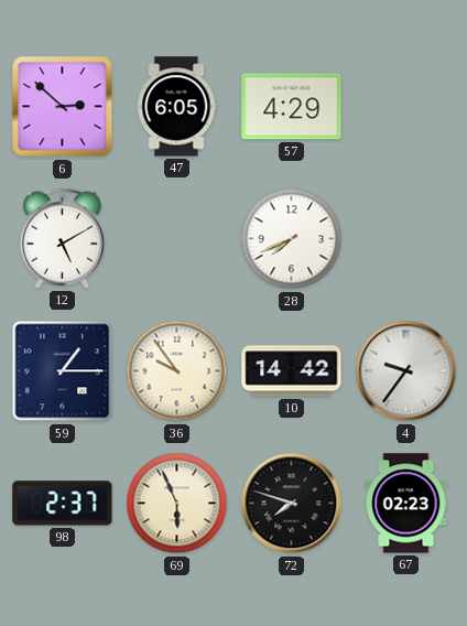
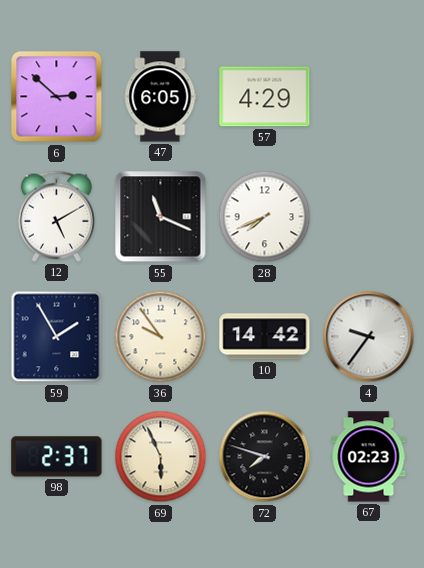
55: none -> 11:19 (161, 217)
59: 1:15 -> 1:55 (57, 337)
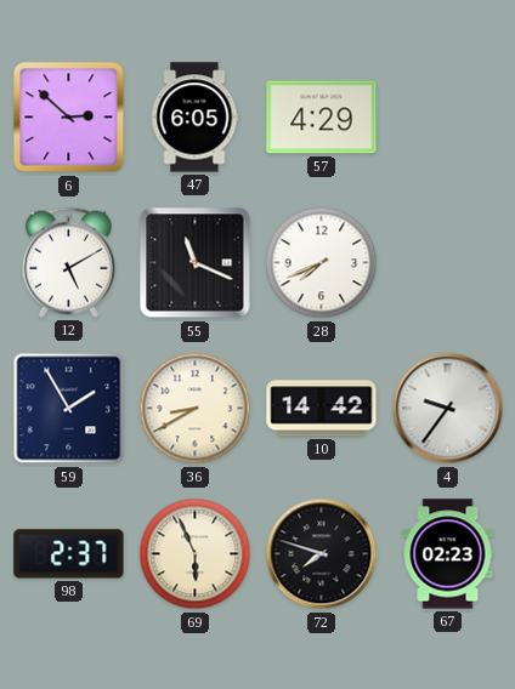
36: 9:54 -> 8:40 (196, 409)
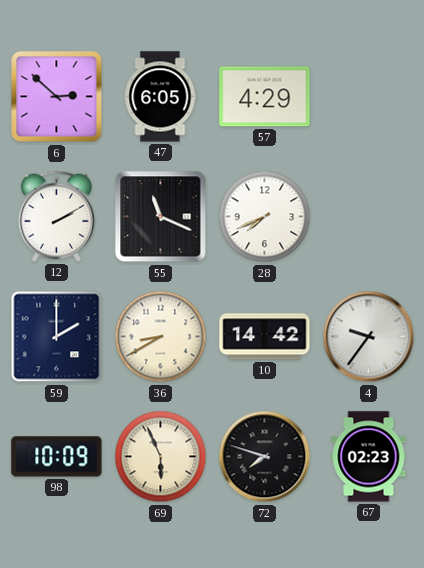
12: 5:10 -> 2:10 (56, 216)
59: 1:55 -> 2:00 (57, 337)
98: 2:37 -> 10:09 (57, 457)
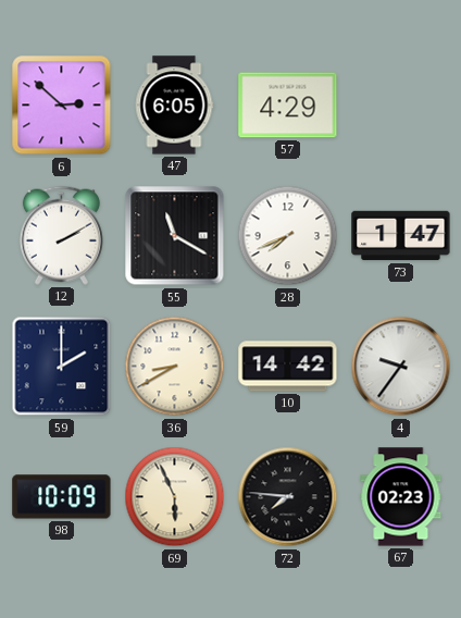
55: 11:19 -> 11:20 (175, 236)
73: none -> 1:47 (401, 236)
72: 7:48 -> 7:46 (288, 497)
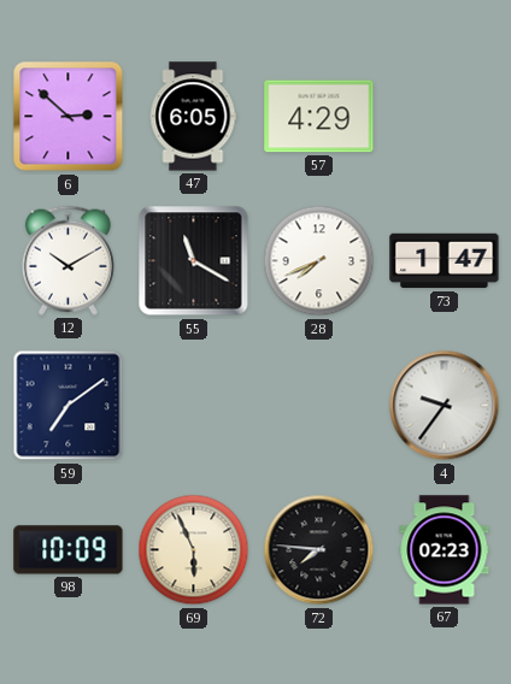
12: 2:10 -> 10:10 (67, 260)
59: 2:00 -> 7:09 (69, 406)
36: 8:40 -> none (175, 367)
10: 14:42 -> none (288, 367)
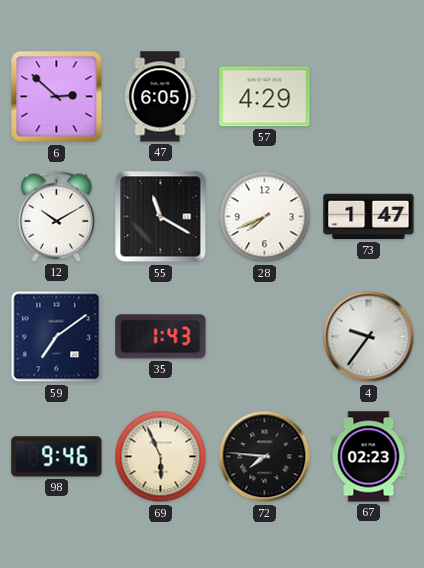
35: none -> 1:43 (161, 337)
98: 10:09 -> 9:46 (57, 457)
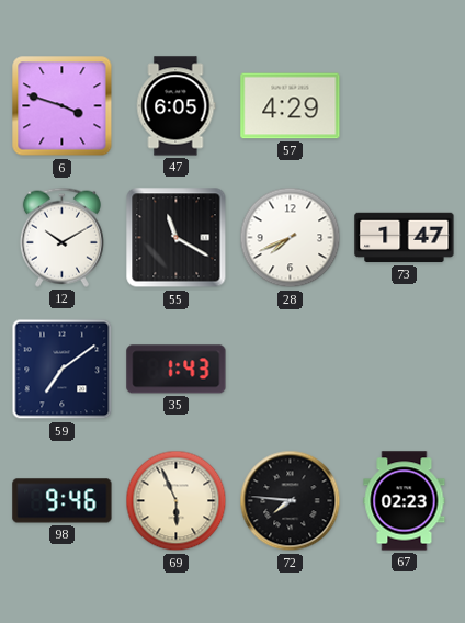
6: 2:52 -> 3:48 (63, 106)
4: 9:36 -> none (369, 337)
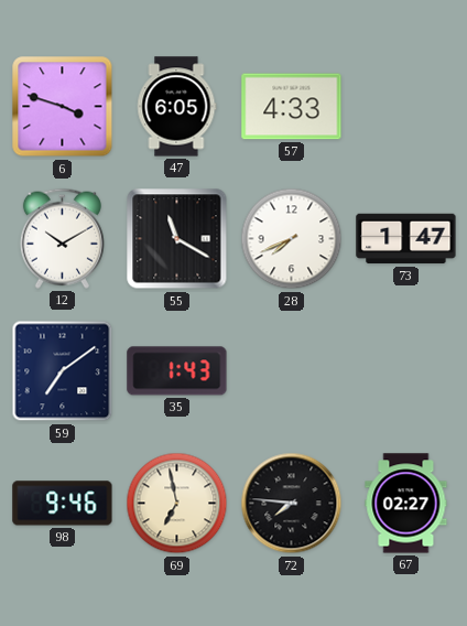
57: 4:29 -> 4:33 (292, 107)
69: 5:56 -> 6:58 (177, 504)
67: 02:23 -> 02:27 (406, 504)
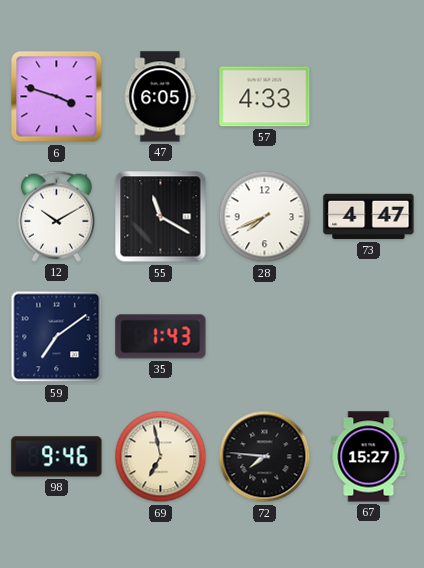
73: 1:47 -> 4:47 (369, 217)
67: 02:27 -> 15:27 (369, 457)
